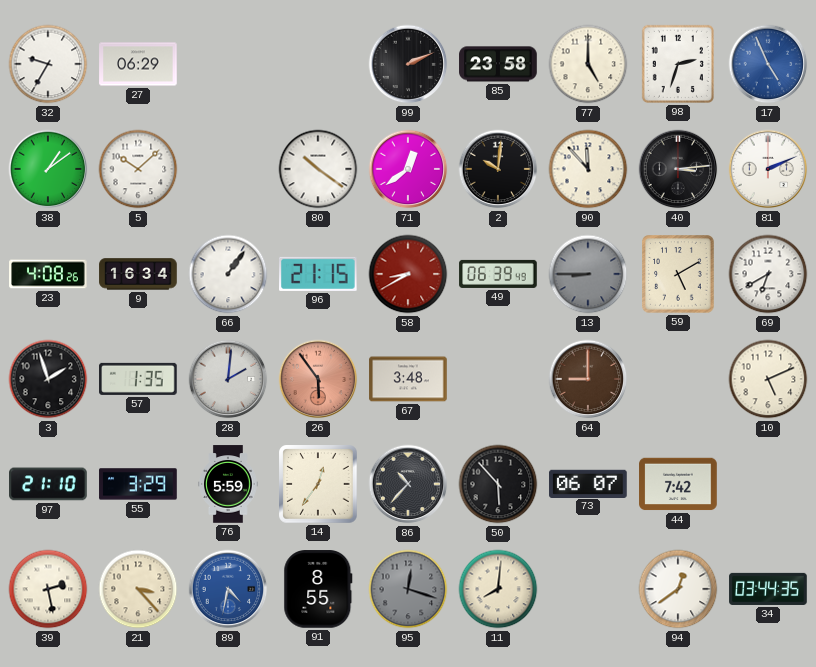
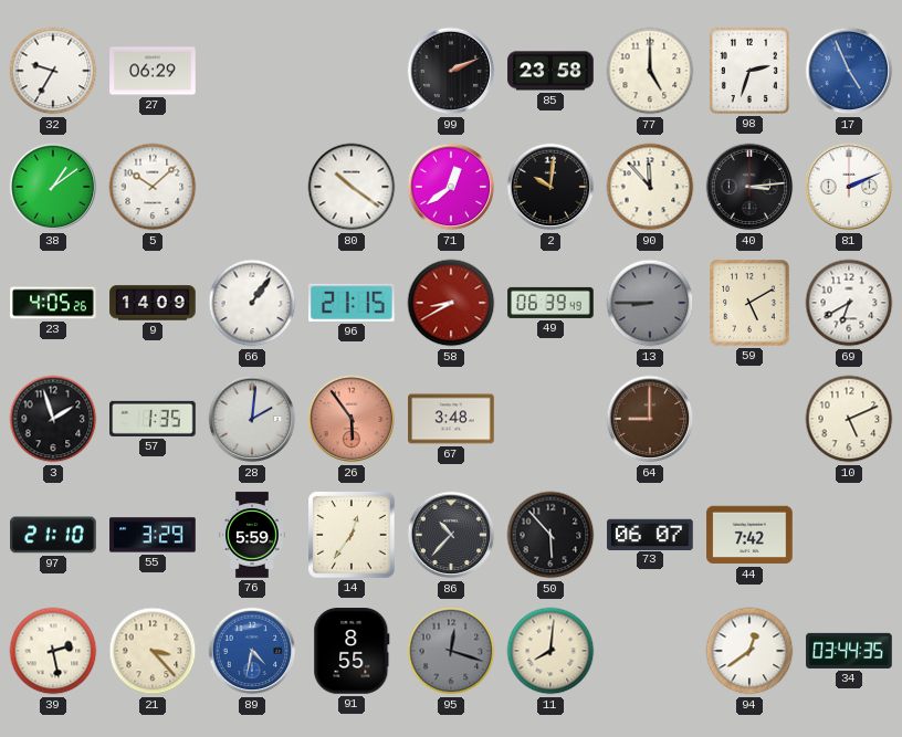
23: 4:08 -> 4:05 (53, 303)
9: 16:34 -> 14:09 (153, 303)
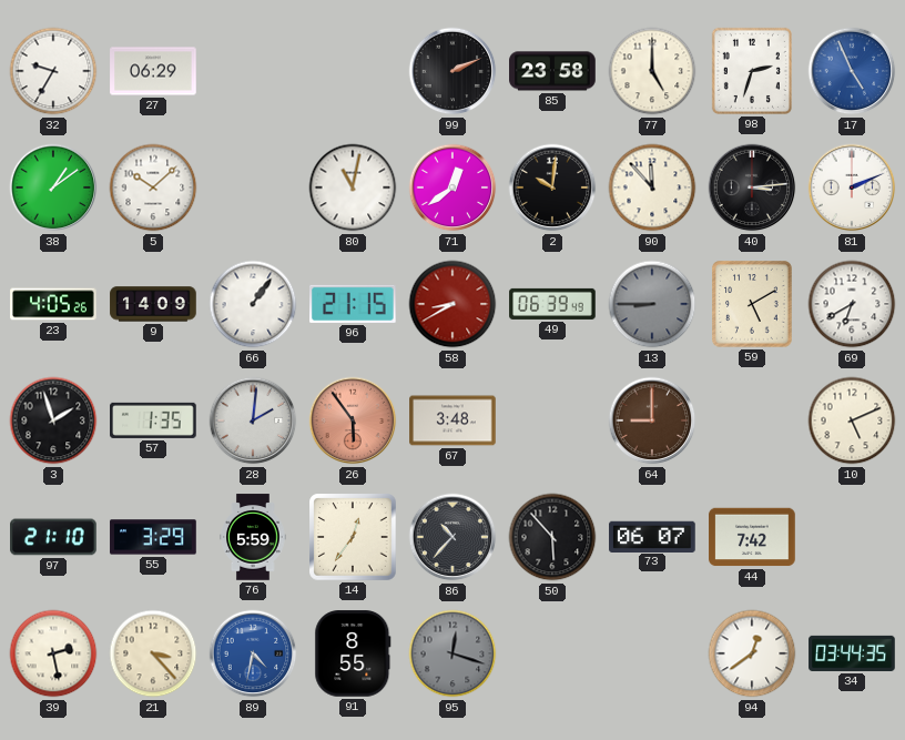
80: 10:21 -> 11:02 (353, 187)
11: 8:01 -> none (550, 651)
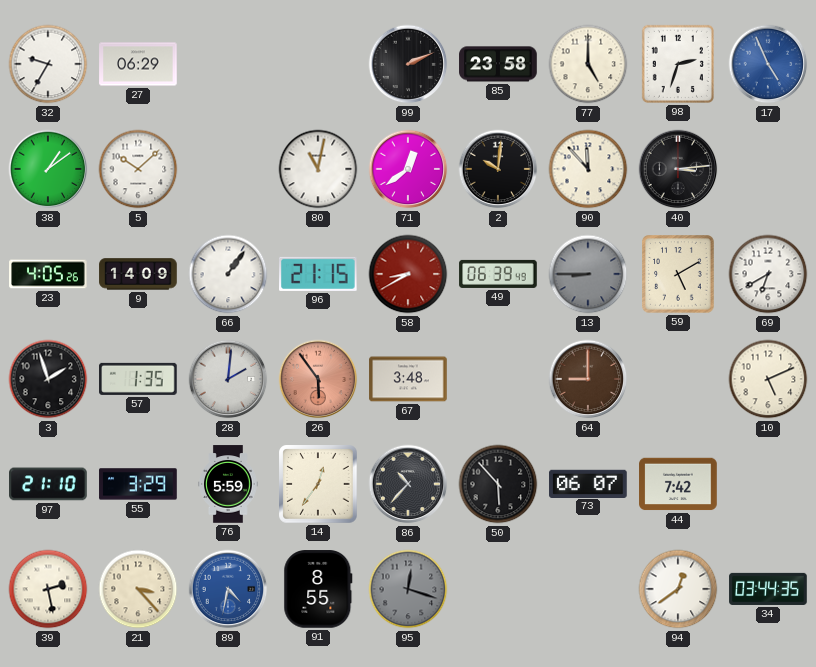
81: 2:11 -> none (852, 187)
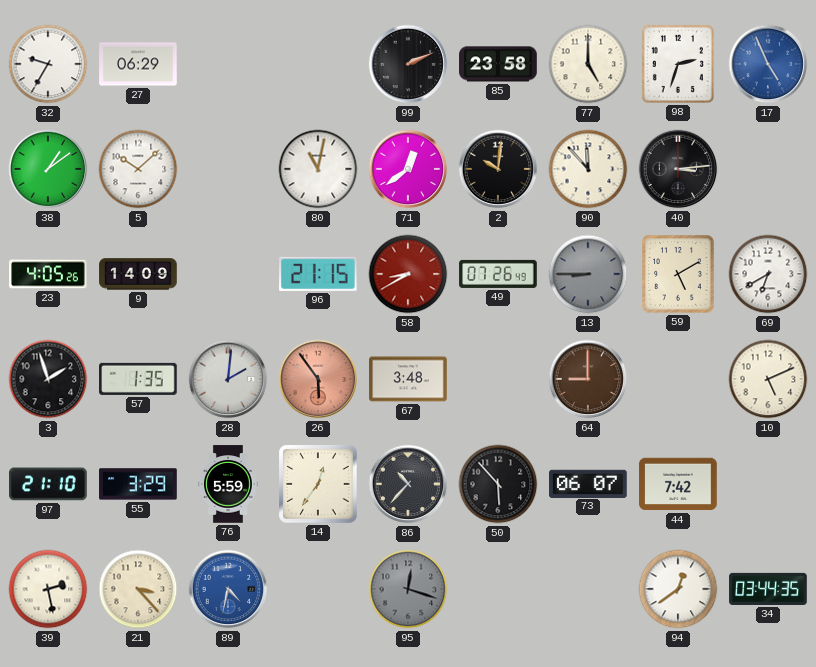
66: 1:06 -> none (228, 274)
49: 06:39 -> 07:26 (498, 274)
91: 8:55 -> none (318, 589)
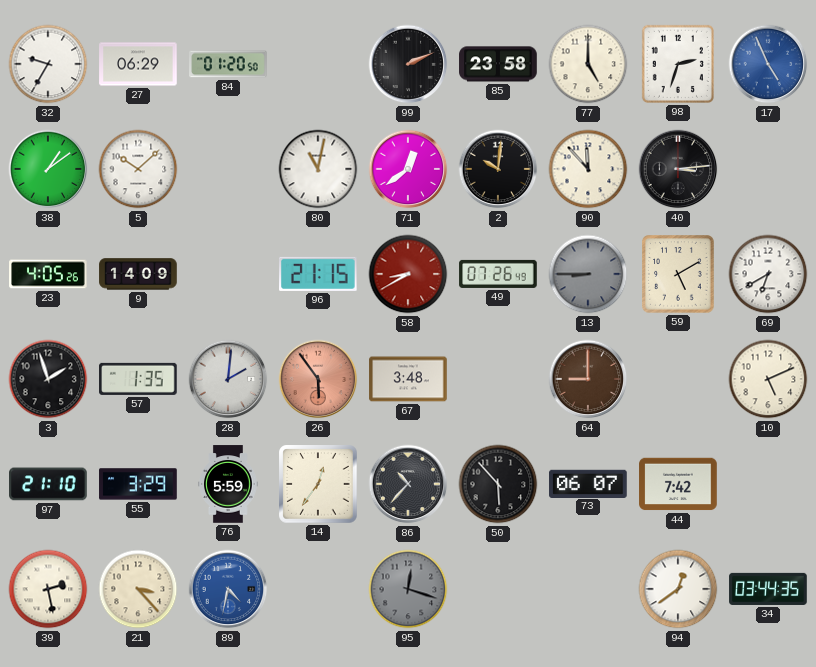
84: none -> 01:20 (228, 64)
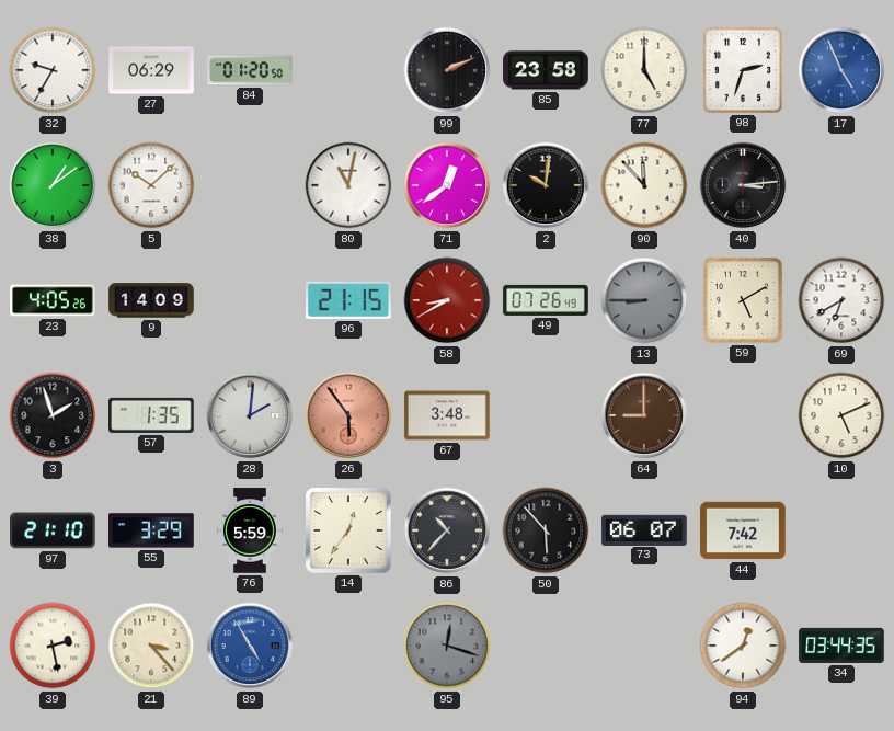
89: 4:32 -> 4:55 (250, 646)
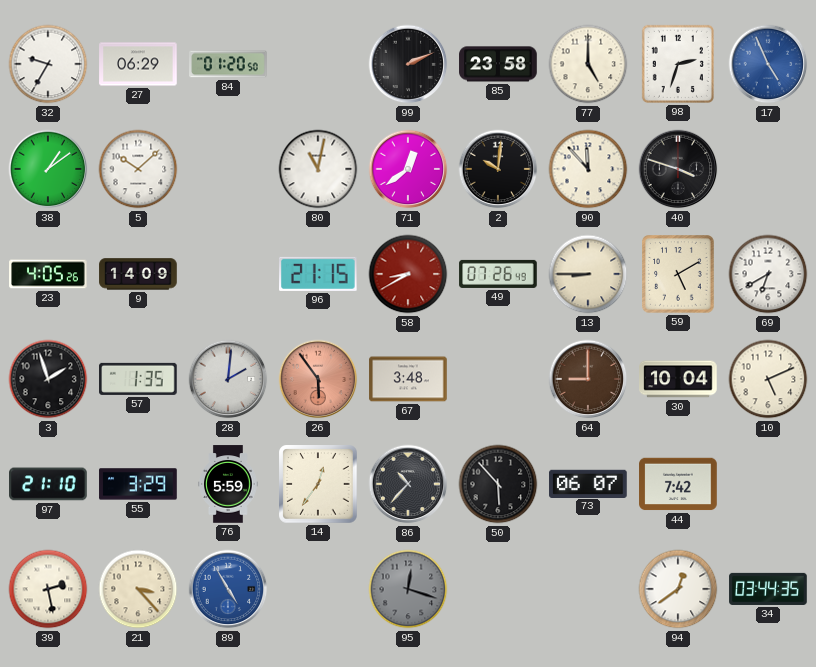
40: 3:14 -> 3:48 (678, 169)
13 dial: grey -> cream (588, 274)
30: none -> 10:04 (678, 379)
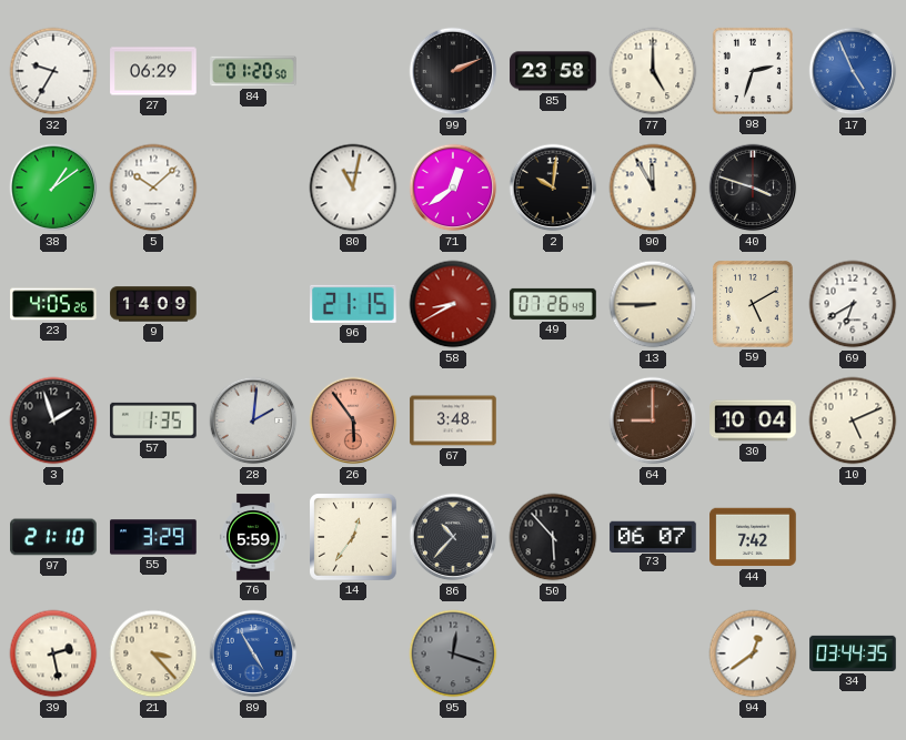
90: 11:53 -> 11:55 (653, 187)
